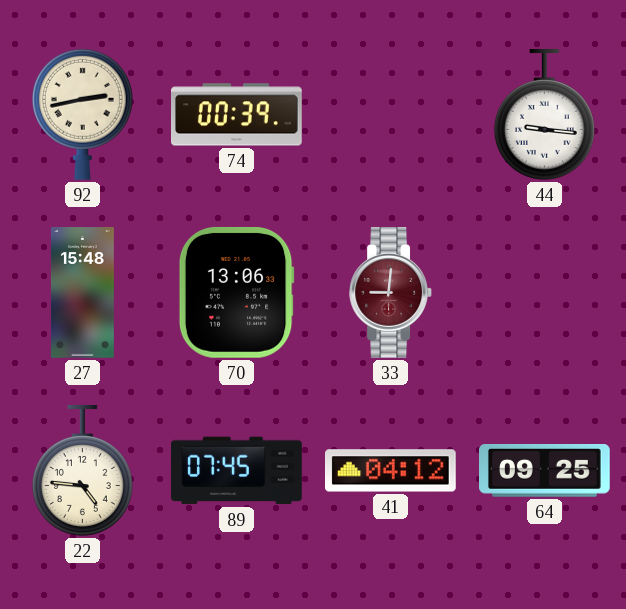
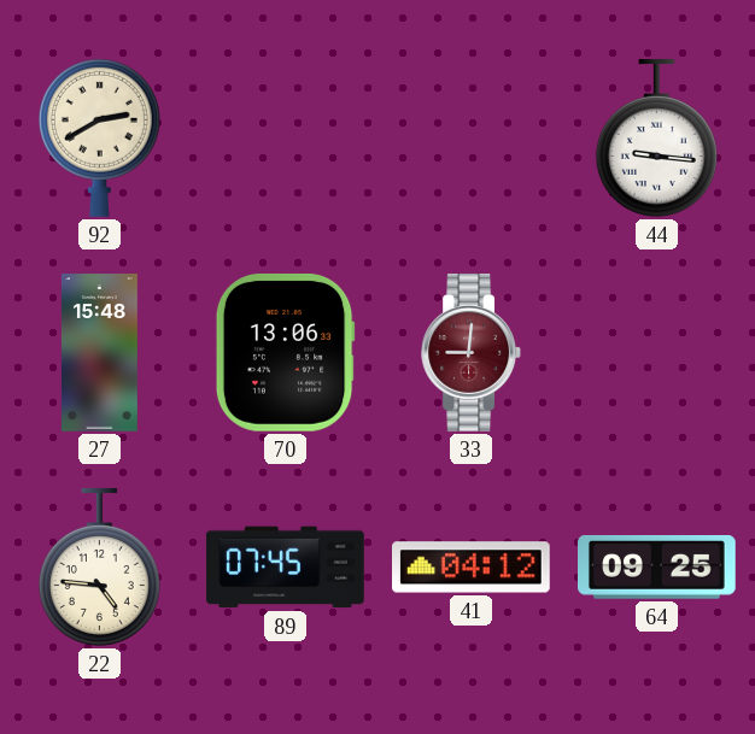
92: 2:43 -> 2:40 (99, 137)
74: 00:39 -> none (237, 115)
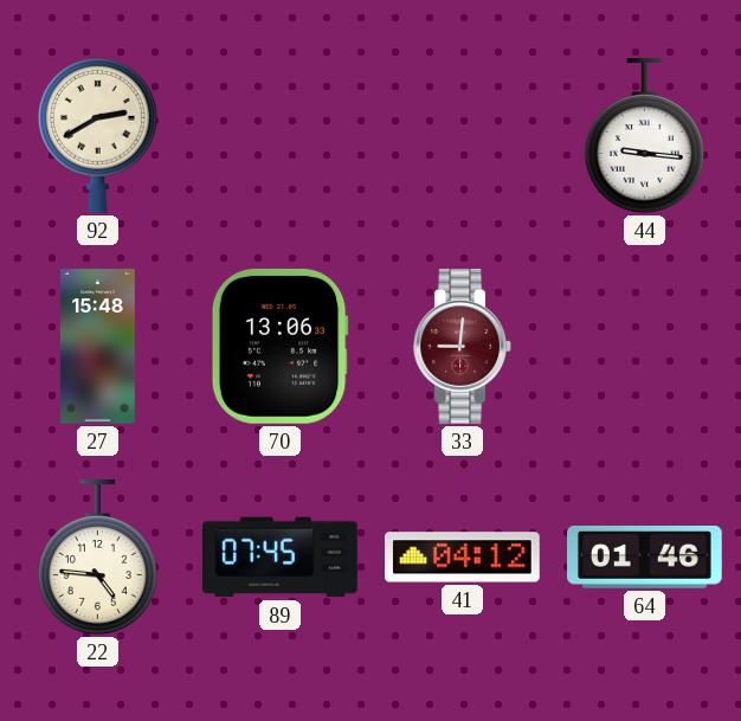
64: 09:25 -> 01:46 (645, 558)
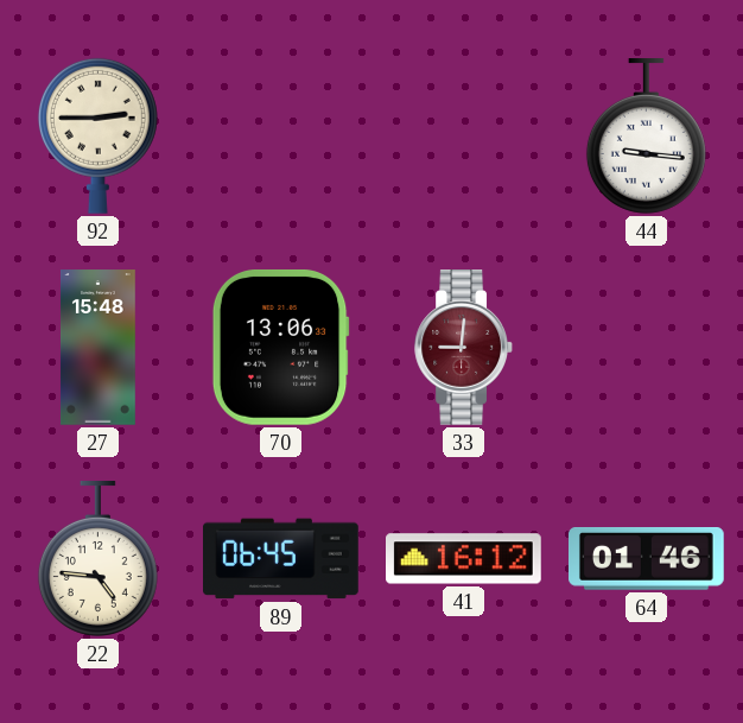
92: 2:40 -> 2:45 (97, 135)
89: 07:45 -> 06:45 (281, 559)
41: 04:12 -> 16:12 (464, 559)
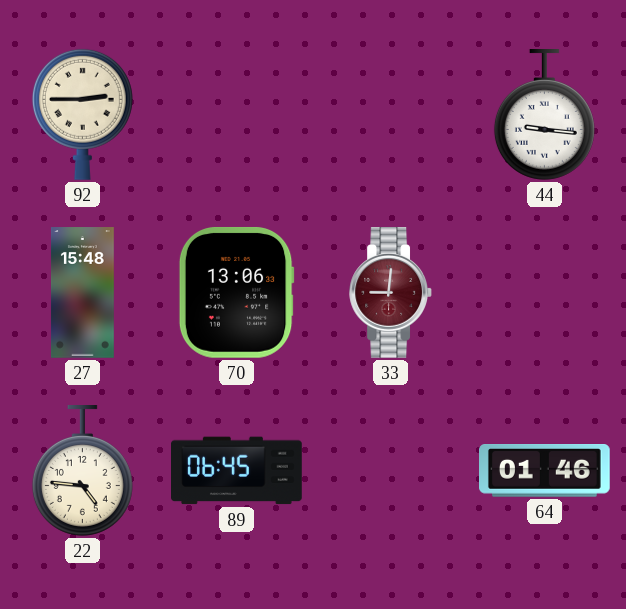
41: 16:12 -> none (464, 559)
